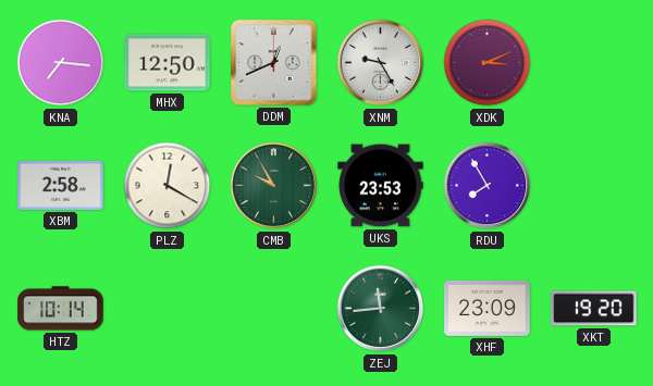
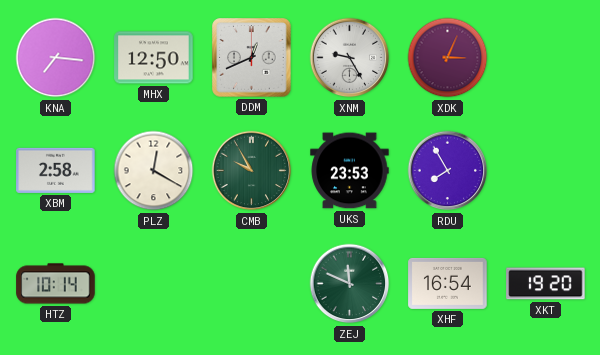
XDK: 3:11 -> 3:04 (448, 58)
ZEJ: 11:44 -> 11:49 (350, 284)
XHF: 23:09 -> 16:54 (448, 283)
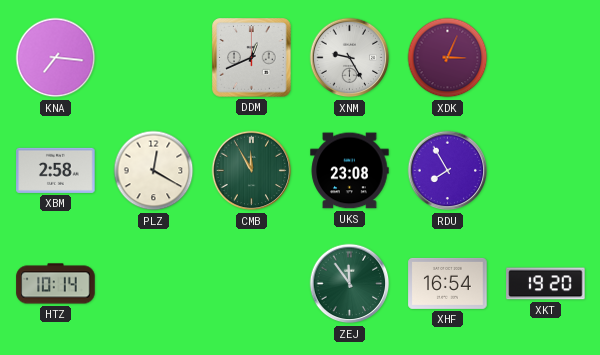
MHX: 12:50 -> none (154, 58)
CMB: 9:55 -> 11:55 (252, 171)
UKS: 23:53 -> 23:08 (350, 171)
ZEJ: 11:49 -> 11:54 (350, 284)
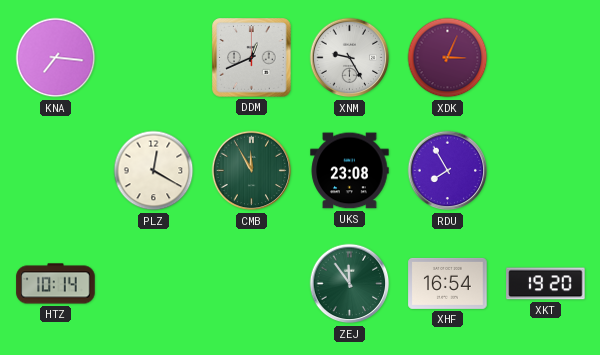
XBM: 2:58 -> none (56, 170)
